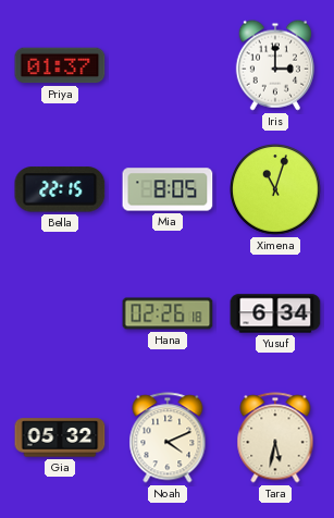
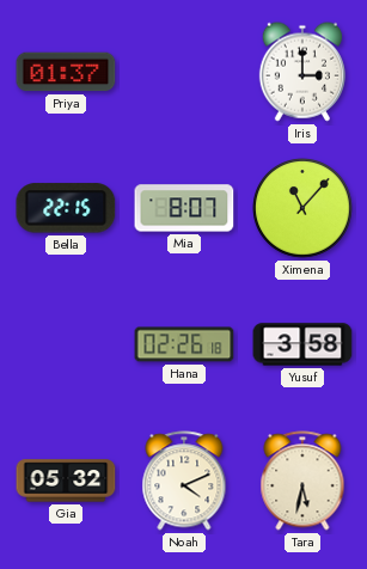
Mia: 8:05 -> 8:07 (184, 208)
Ximena: 11:03 -> 11:07 (304, 209)
Yusuf: 6:34 -> 3:58 (302, 344)
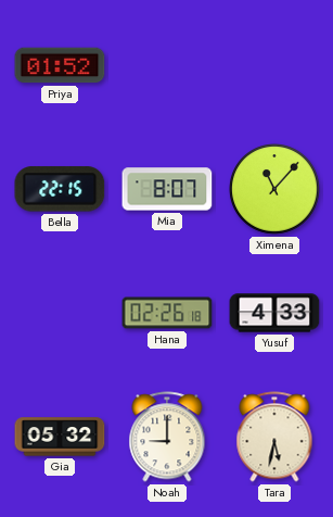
Priya: 01:37 -> 01:52 (60, 65)
Iris: 3:00 -> none (302, 72)
Yusuf: 3:58 -> 4:33 (274, 313)
Noah: 4:11 -> 9:00 (167, 437)
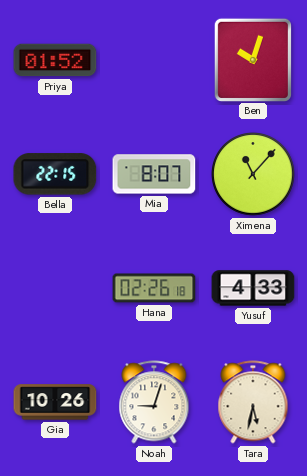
Ben: none -> 10:03 (252, 59)
Gia: 05:32 -> 10:26 (55, 402)
Noah: 9:00 -> 9:03 (154, 402)
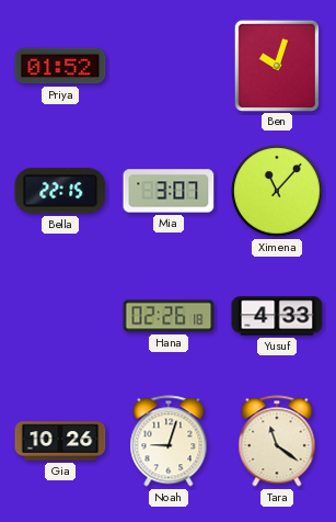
Mia: 8:07 -> 3:07 (169, 191)
Tara: 5:32 -> 11:21 (277, 441)
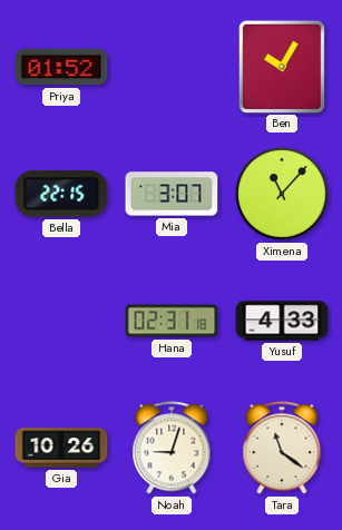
Ben: 10:03 -> 10:05 (281, 66)
Hana: 02:26 -> 02:31 (172, 321)
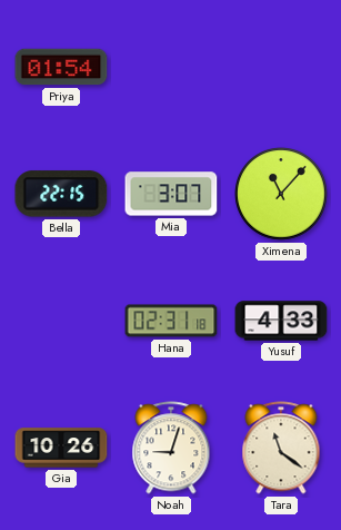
Priya: 01:52 -> 01:54 (61, 67)
Ben: 10:05 -> none (281, 66)
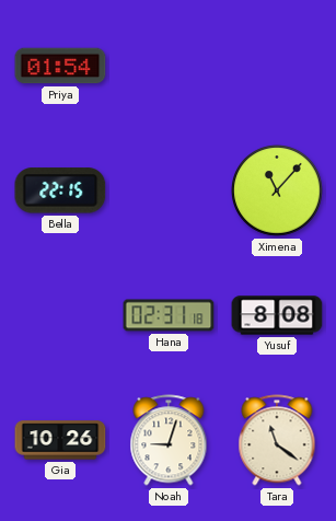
Mia: 3:07 -> none (171, 194)
Yusuf: 4:33 -> 8:08 (277, 315)
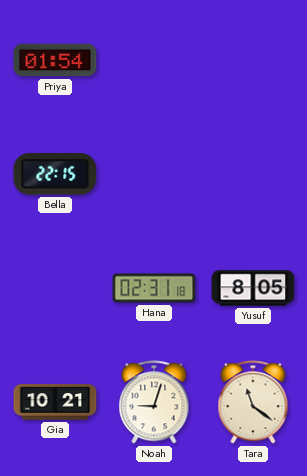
Ximena: 11:07 -> none (278, 192)
Yusuf: 8:08 -> 8:05 (253, 288)
Gia: 10:26 -> 10:21 (55, 402)
